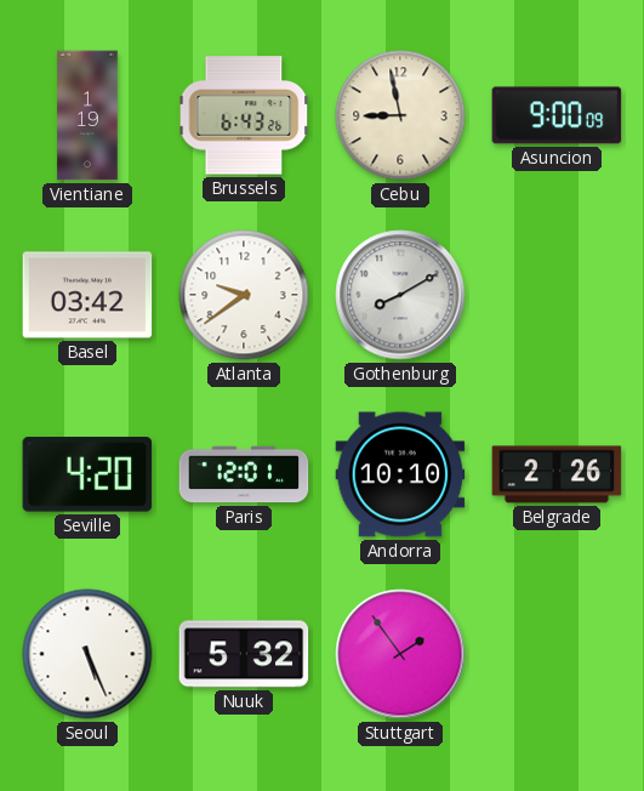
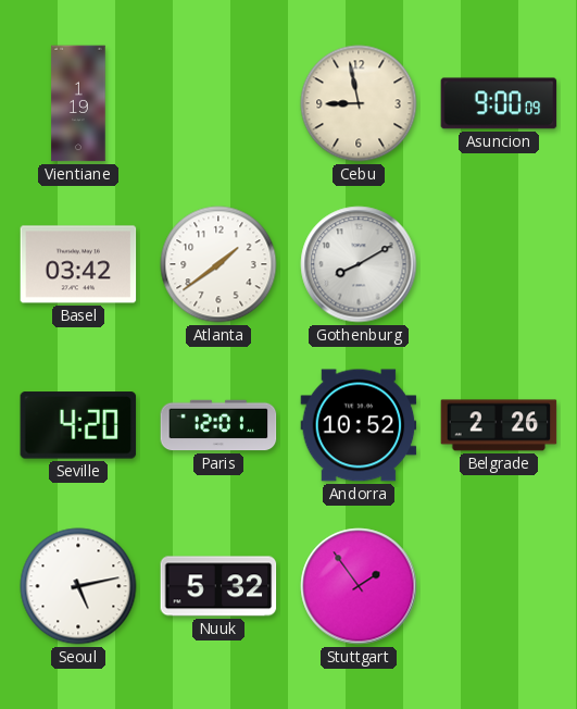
Brussels: 6:43 -> none (244, 115)
Atlanta: 9:39 -> 1:39 (218, 264)
Andorra: 10:10 -> 10:52 (359, 425)
Seoul: 5:26 -> 5:13 (78, 586)
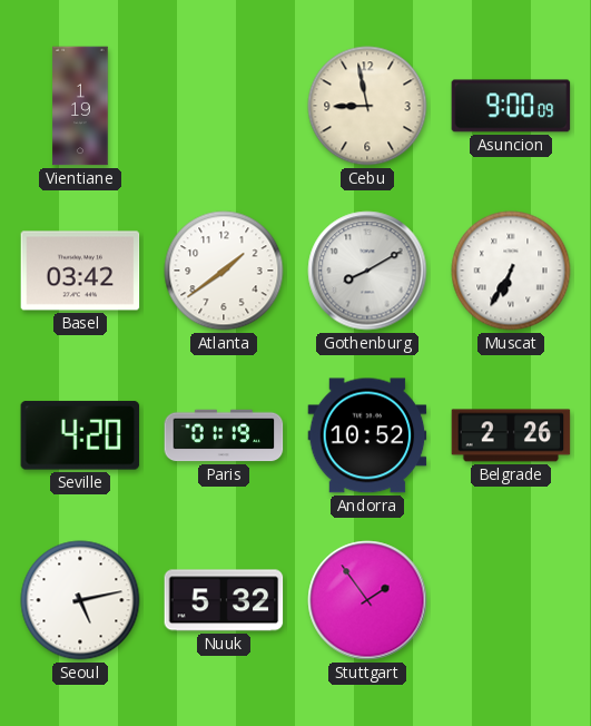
Muscat: none -> 6:35 (511, 271)
Paris: 12:01 -> 01:19 (224, 435)
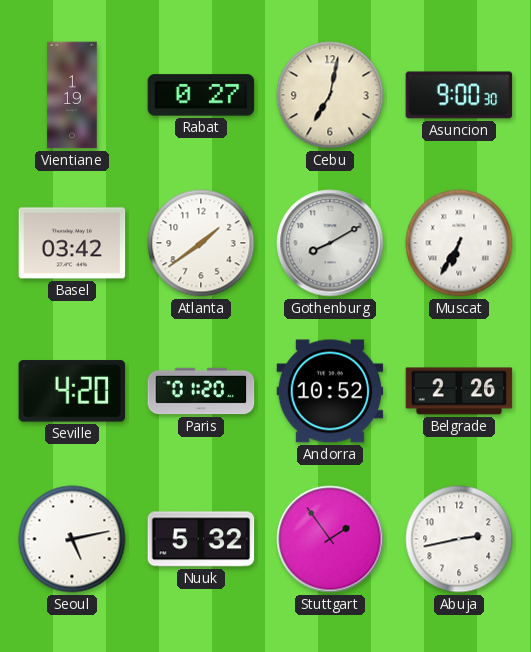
Rabat: none -> 0:27 (201, 95)
Cebu: 8:58 -> 7:02 (330, 95)
Asuncion: 9:00:09 -> 9:00:30 (459, 95)
Paris: 01:19 -> 01:20 (201, 391)
Abuja: none -> 2:43 (459, 539)
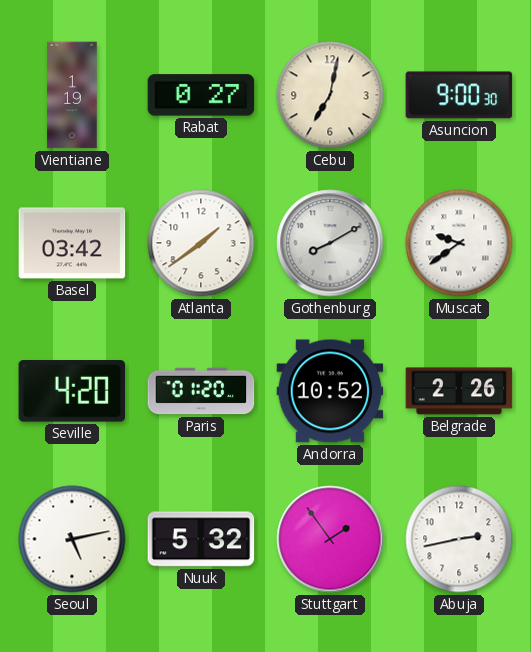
Muscat: 6:35 -> 9:39 (459, 243)
